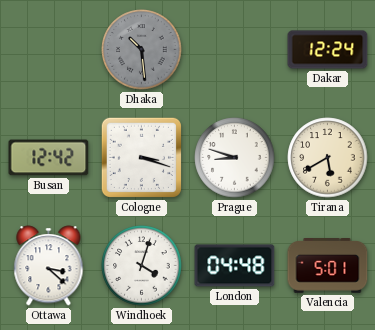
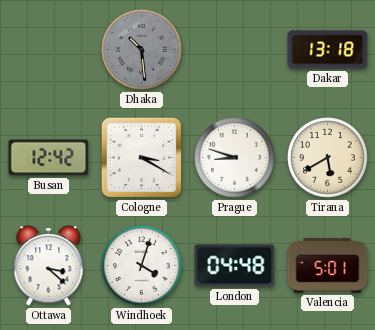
Dakar: 12:24 -> 13:18 (328, 50)
Cologne: 3:18 -> 3:20 (141, 157)
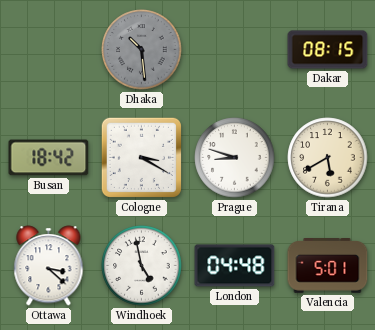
Dakar: 13:18 -> 08:15 (328, 50)
Busan: 12:42 -> 18:42 (49, 158)
Windhoek: 4:03 -> 4:58 (142, 266)
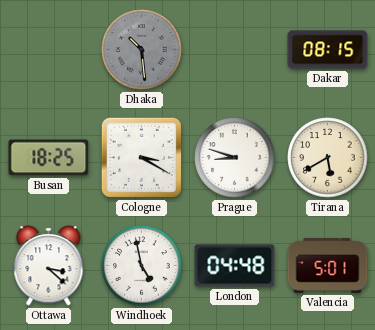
Busan: 18:42 -> 18:25 (49, 158)
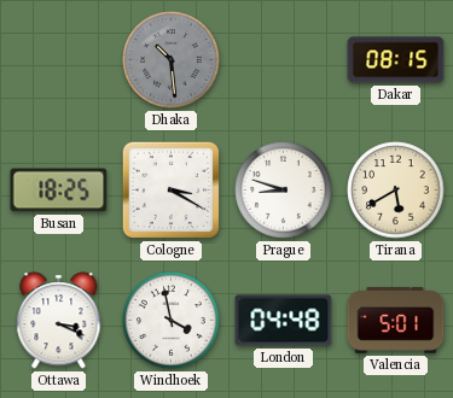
Ottawa: 3:22 -> 3:19 (59, 321)
Windhoek: 4:58 -> 3:58 (172, 321)
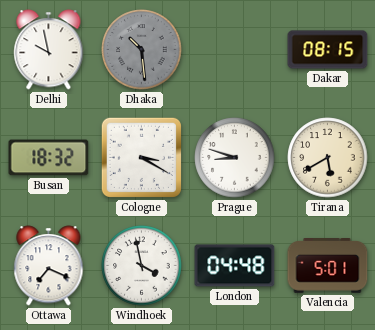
Delhi: none -> 9:58 (49, 50)
Busan: 18:25 -> 18:32 (49, 158)
Ottawa: 3:19 -> 7:19 (49, 266)
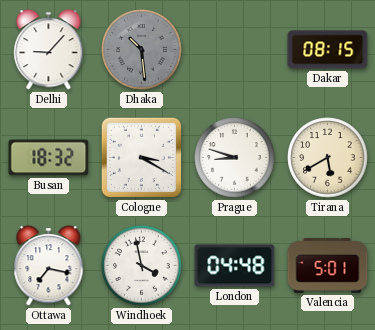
Delhi: 9:58 -> 9:07 (49, 50)
Ottawa: 7:19 -> 7:17 (49, 266)
